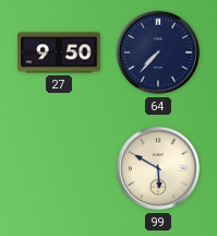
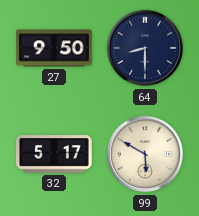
64: 7:37 -> 8:30 (145, 48)
32: none -> 5:17 (54, 154)
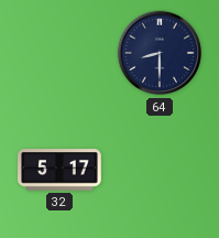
27: 9:50 -> none (54, 48)
99: 5:50 -> none (145, 154)
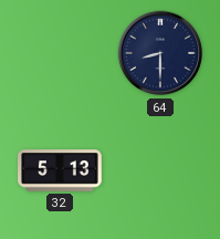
32: 5:17 -> 5:13 (60, 170)
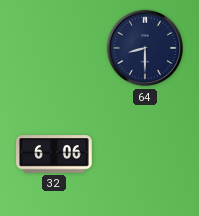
32: 5:13 -> 6:06 (54, 154)
